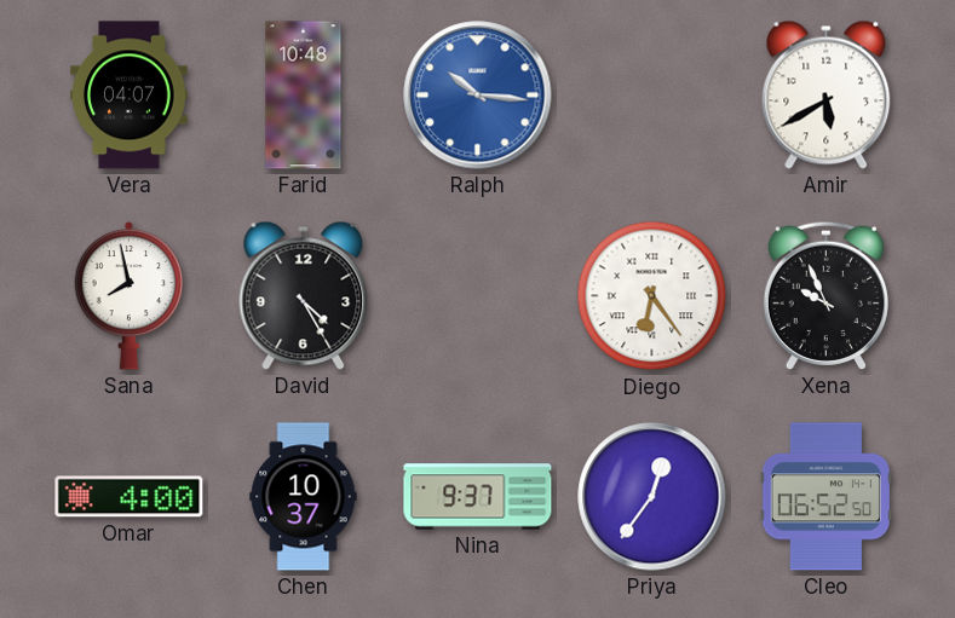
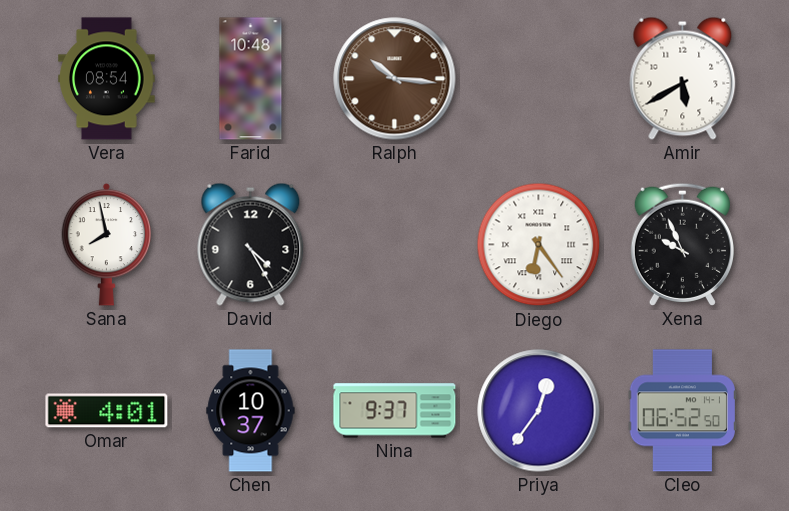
Vera: 04:07 -> 08:54 (107, 79)
Ralph dial: blue -> brown (395, 79)
Omar: 4:00 -> 4:01 (107, 411)
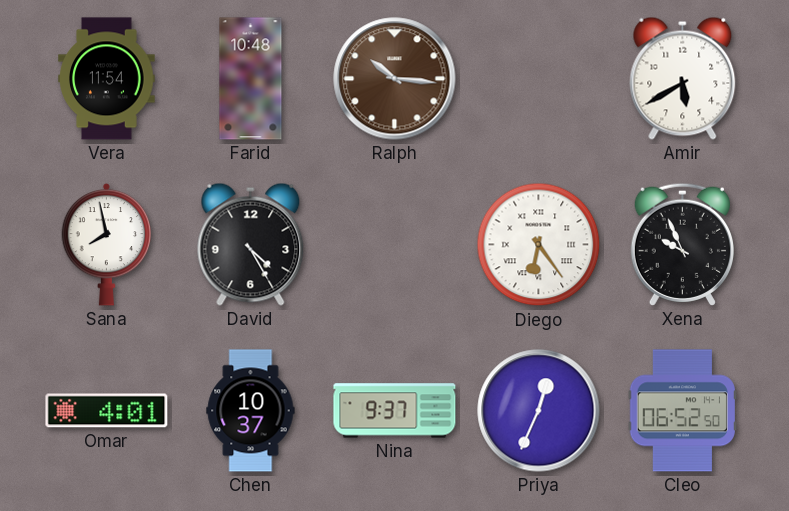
Vera: 08:54 -> 11:54 (107, 79)
Priya: 12:36 -> 12:34 (539, 411)
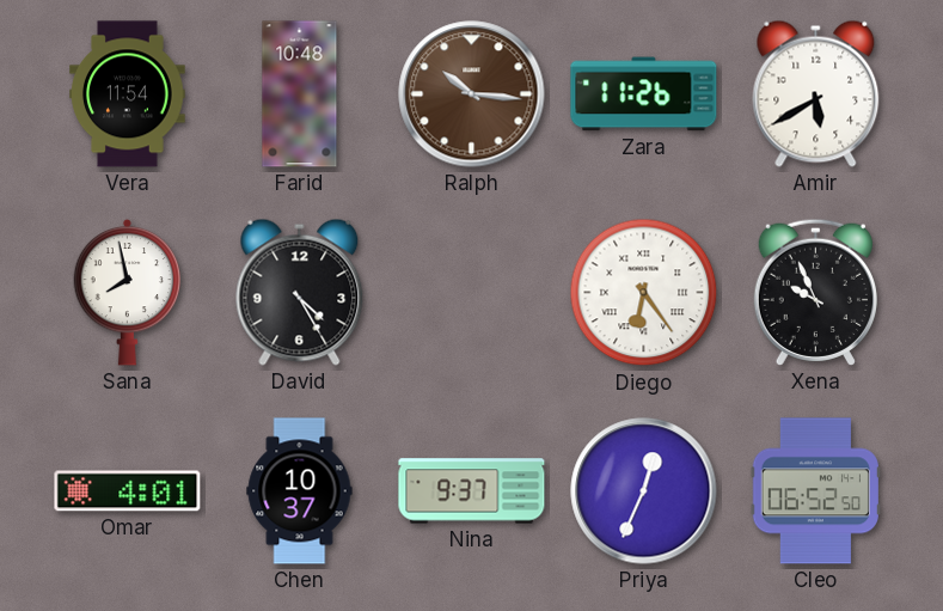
Zara: none -> 11:26 (644, 94)
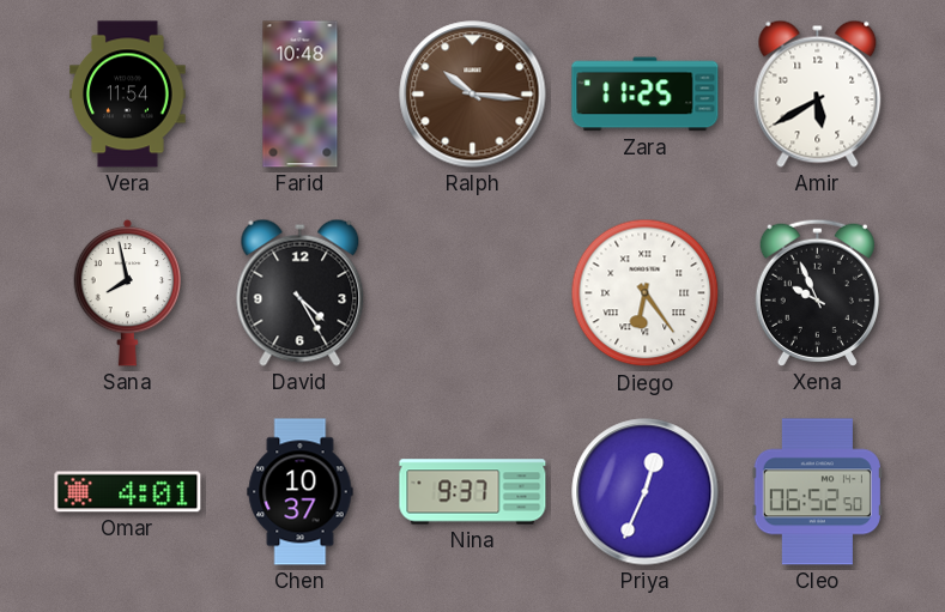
Zara: 11:26 -> 11:25 (646, 95)
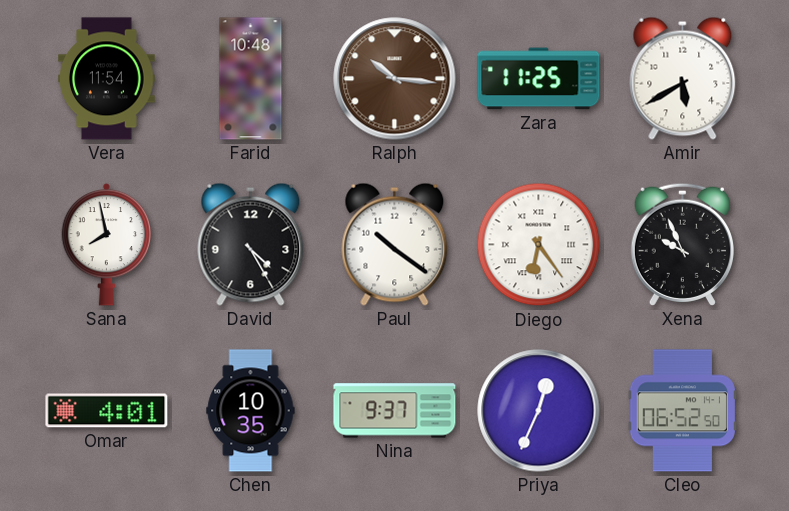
Paul: none -> 10:21 (395, 244)
Chen: 10:37 -> 10:35 (251, 411)
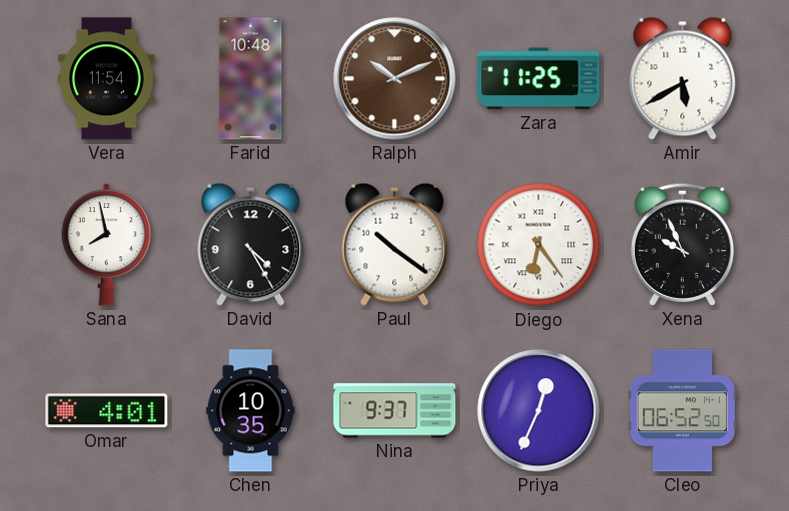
Ralph: 10:16 -> 10:11 (395, 79)
